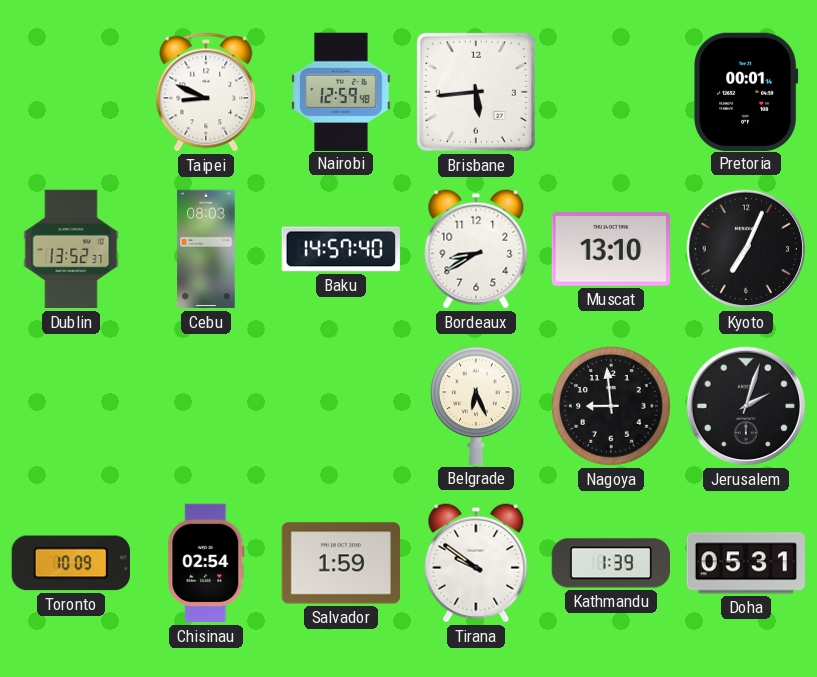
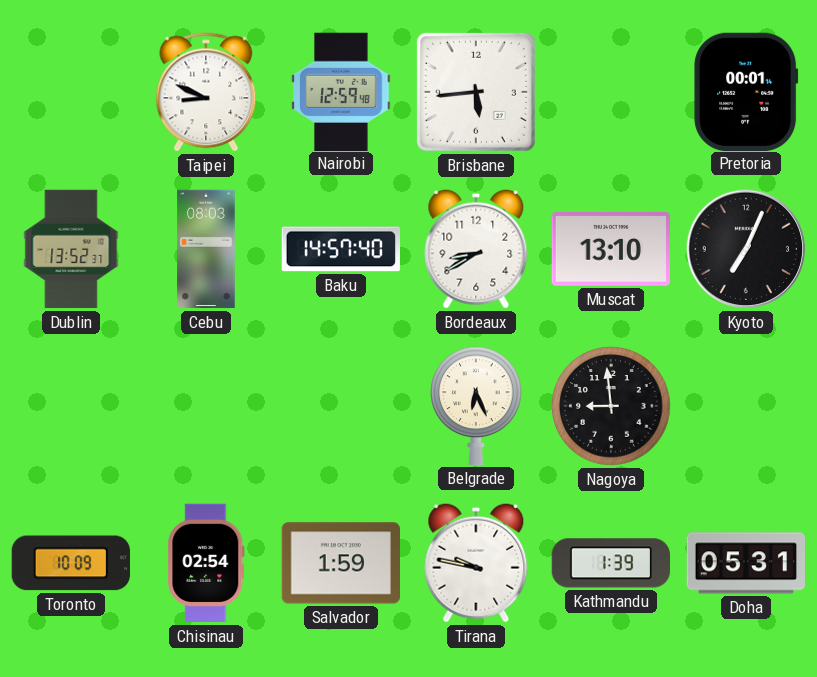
Jerusalem: 2:03 -> none (746, 406)
Tirana: 9:51 -> 9:47 (476, 563)
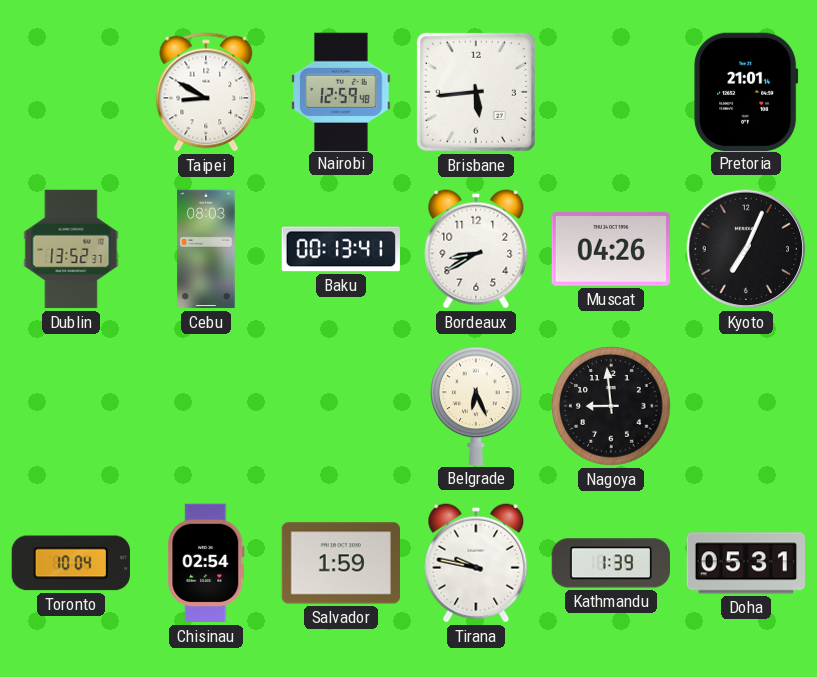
Taipei: 8:49 -> 8:50 (206, 92)
Pretoria: 00:01 -> 21:01 (746, 91)
Baku: 14:57 -> 00:13 (340, 249)
Muscat: 13:10 -> 04:26 (610, 250)
Toronto: 10:09 -> 10:04 (71, 563)
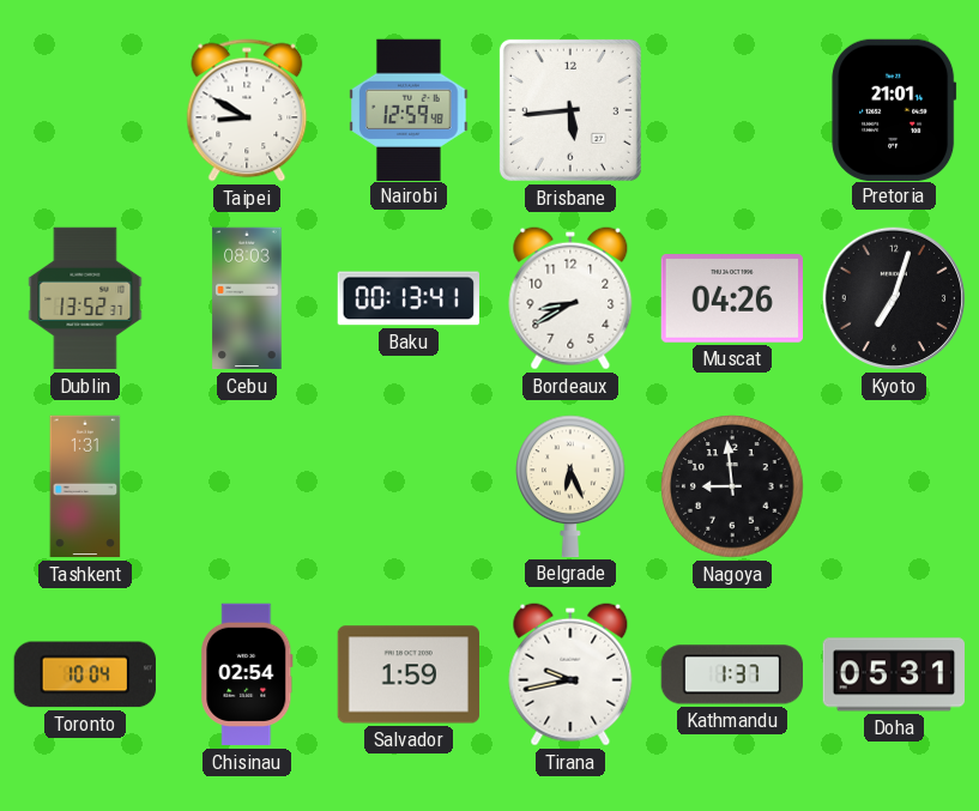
Kyoto: 7:04 -> 7:03 (894, 298)
Tashkent: none -> 1:31 (85, 486)
Tirana: 9:47 -> 9:43 (570, 674)
Kathmandu: 1:39 -> 1:37 (731, 674)
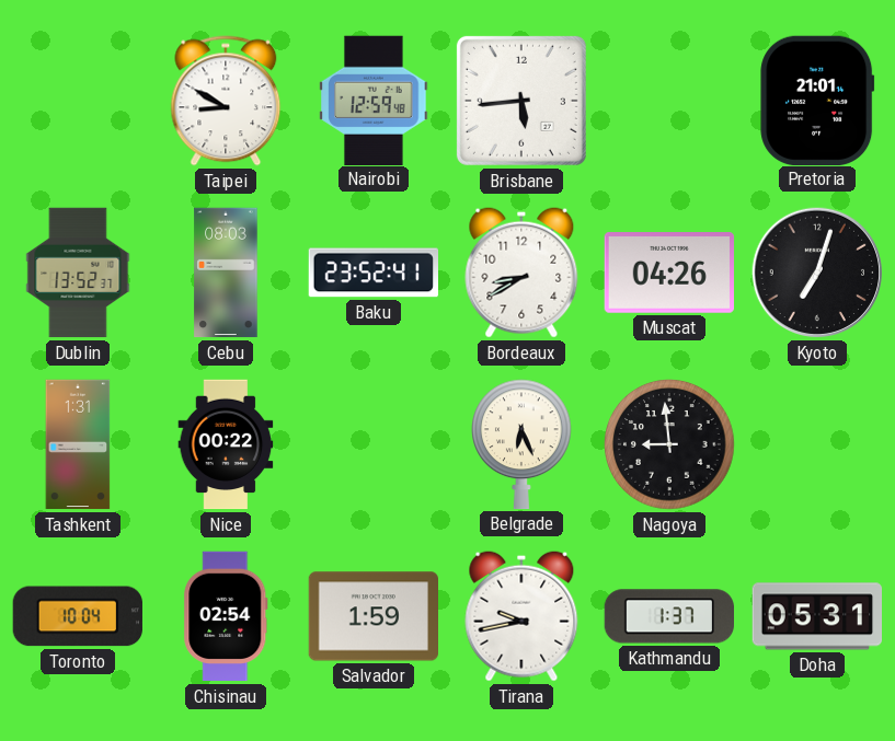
Baku: 00:13 -> 23:52 (372, 273)
Nice: none -> 00:22 (226, 444)
